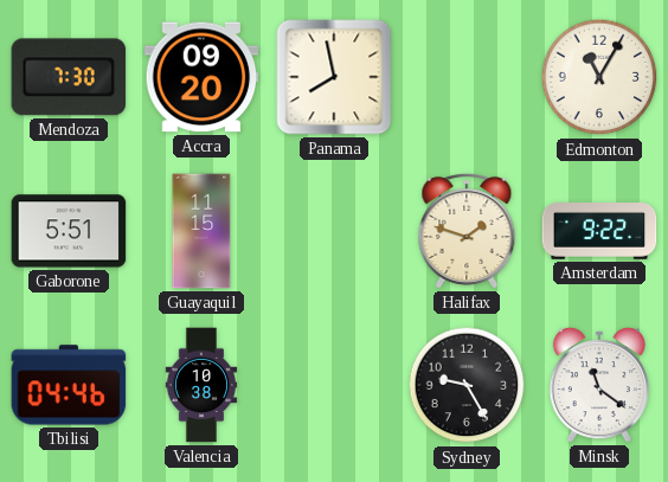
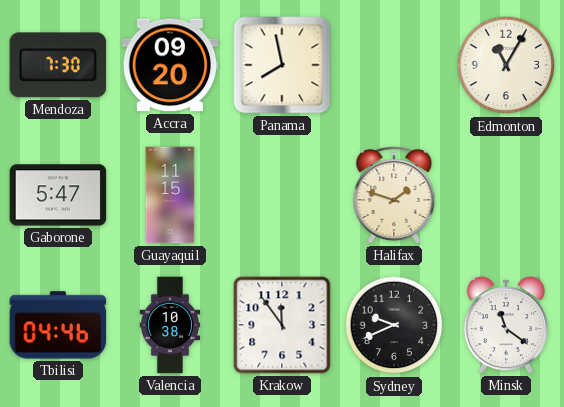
Gaborone: 5:51 -> 5:47 (58, 195)
Amsterdam: 9:22 -> none (599, 232)
Krakow: none -> 11:54 (282, 325)
Sydney: 9:25 -> 9:41 (394, 325)
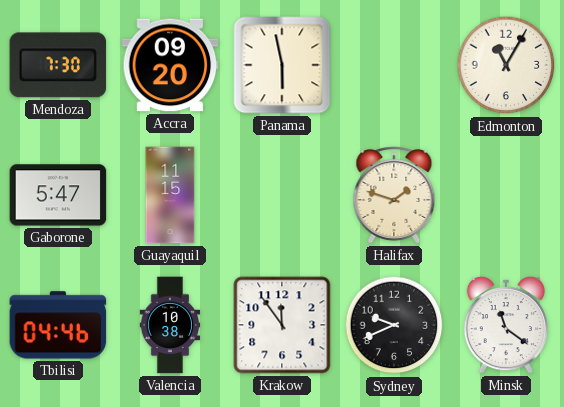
Panama: 7:58 -> 5:58 (282, 65)
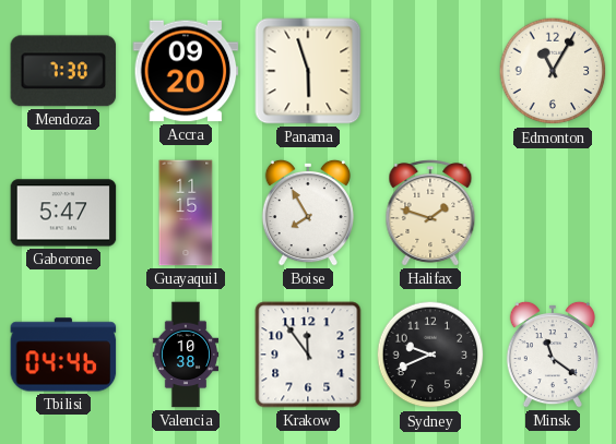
Panama: 5:58 -> 5:57 (308, 71)
Boise: none -> 7:55 (308, 213)
